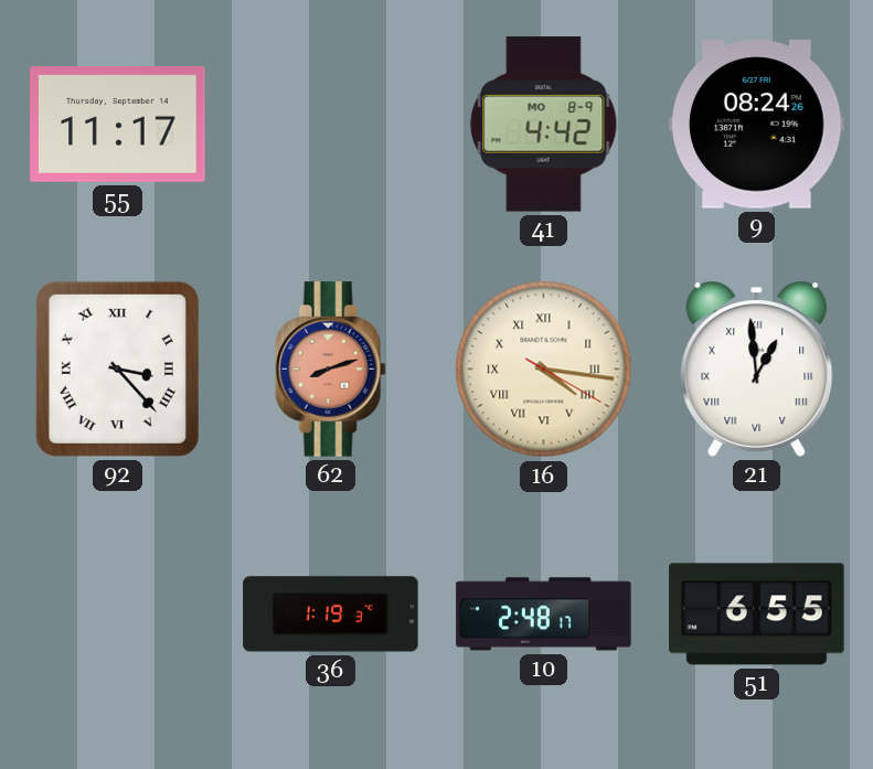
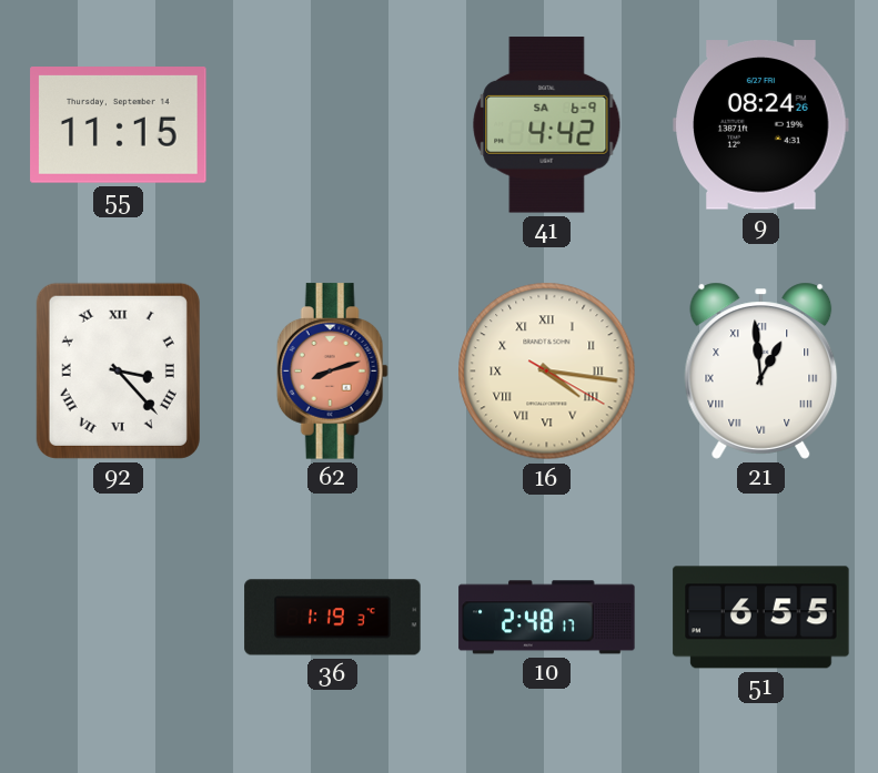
55: 11:17 -> 11:15 (119, 125)
41 date: MO 8-9 -> SA 6-9 (547, 125)
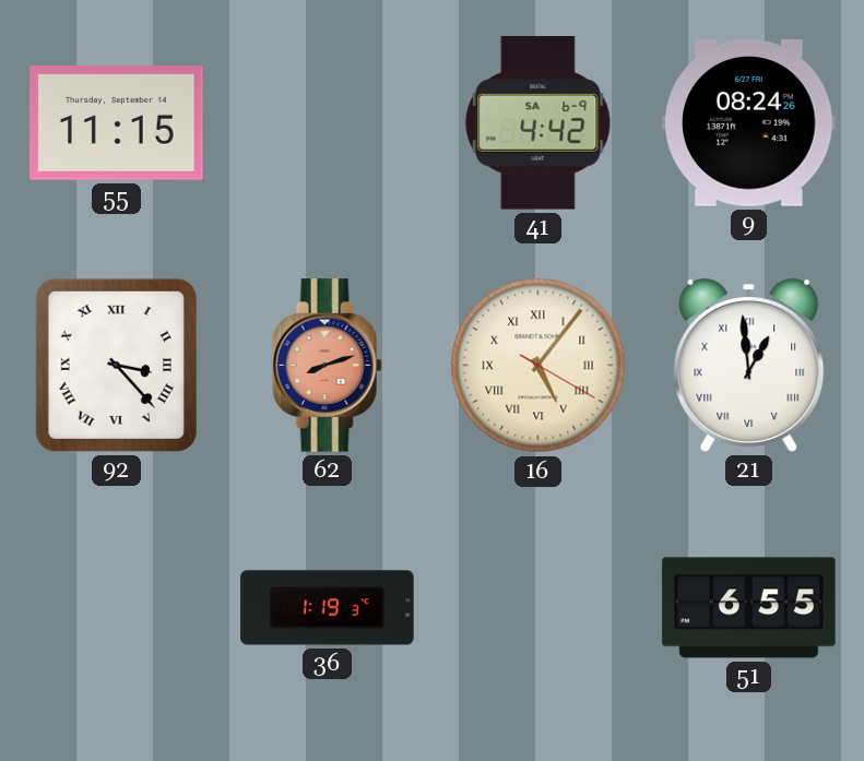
16: 4:16 -> 5:06 (538, 366)
10: 2:48 -> none (547, 618)
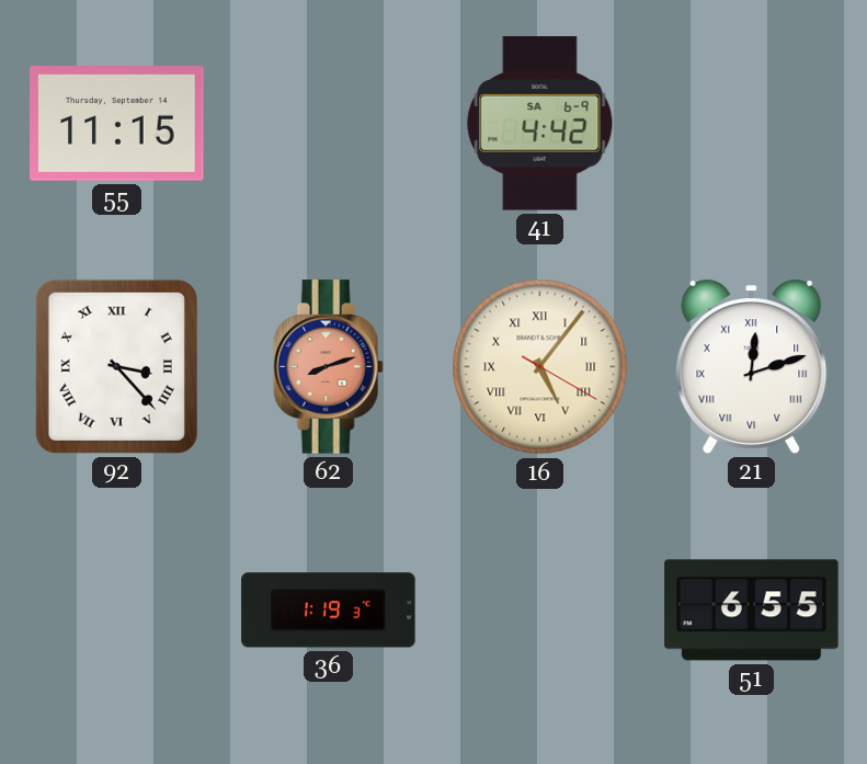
9: 08:24 -> none (749, 123)
21: 12:59 -> 12:12 (752, 366)
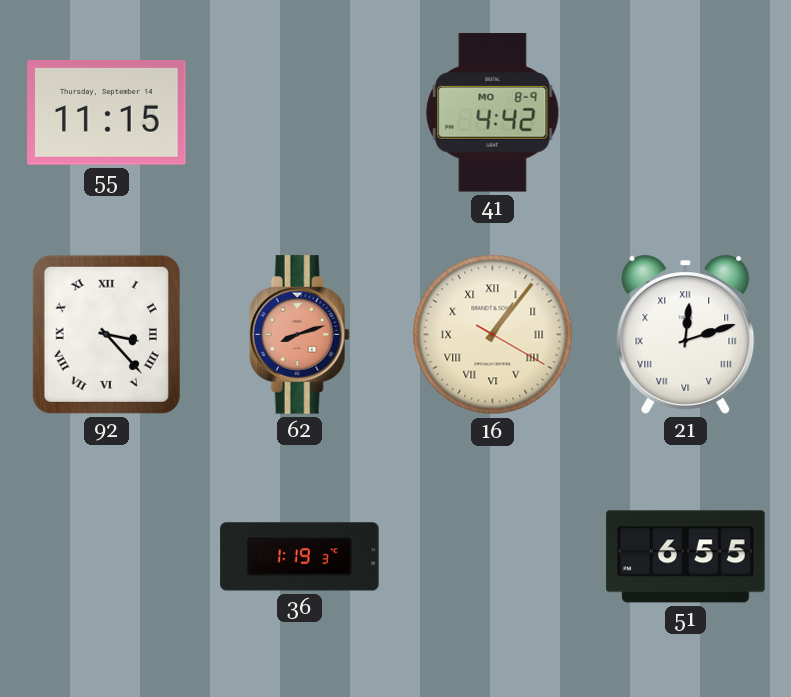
41 date: SA 6-9 -> MO 8-9 (493, 113)
16: 5:06 -> 1:06 (493, 335)
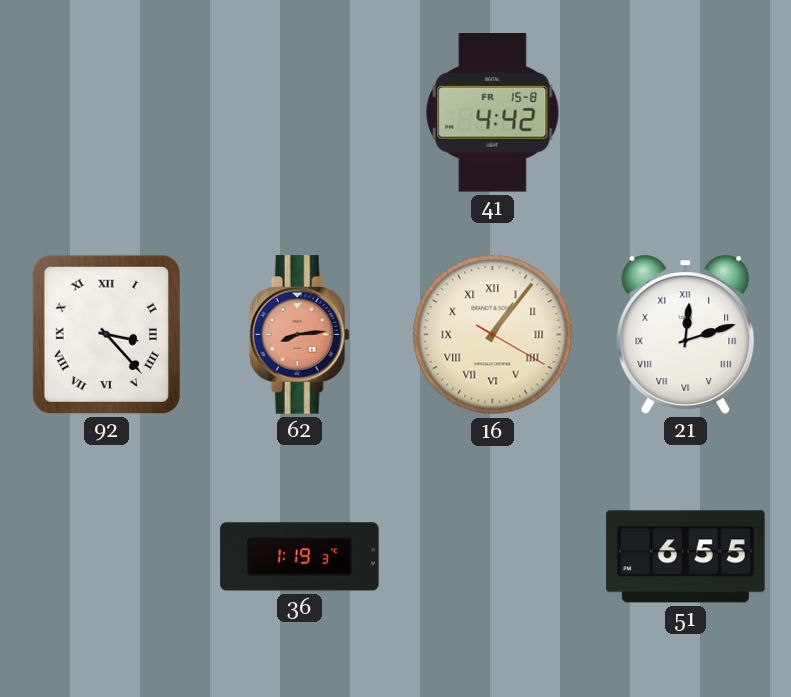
55: 11:15 -> none (107, 113)
41 date: MO 8-9 -> FR 15-8 (493, 113)
62: 8:12 -> 8:14 (299, 335)
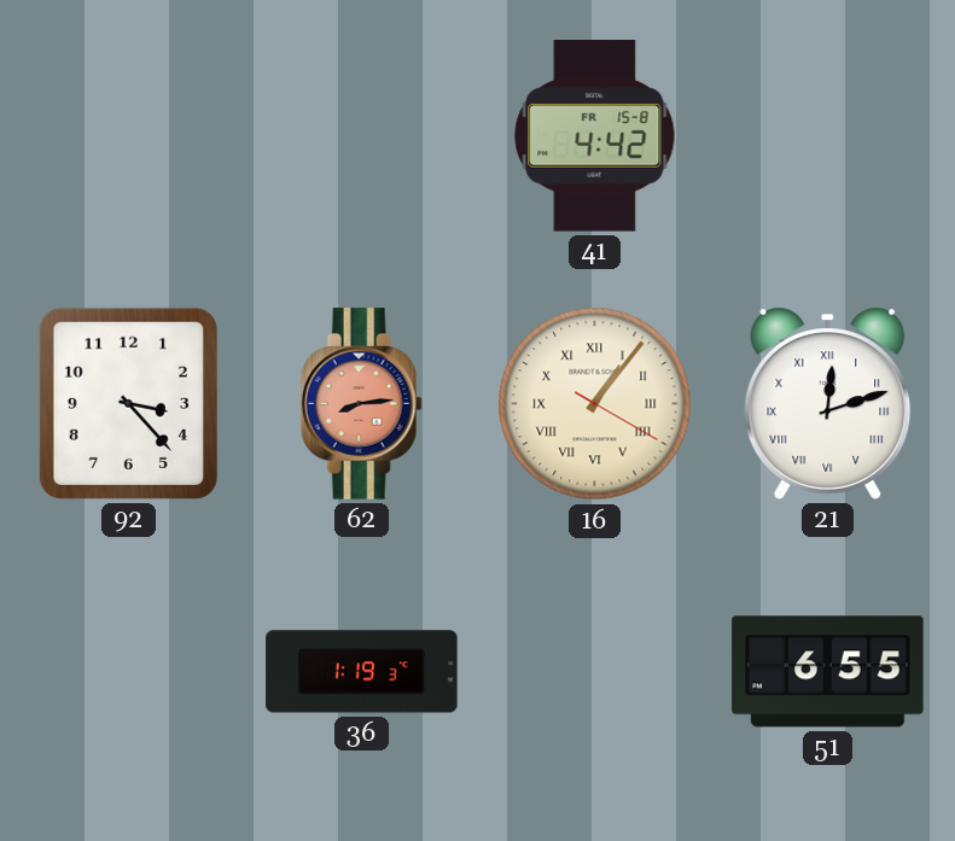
92 numerals: Roman -> Arabic (128, 403)
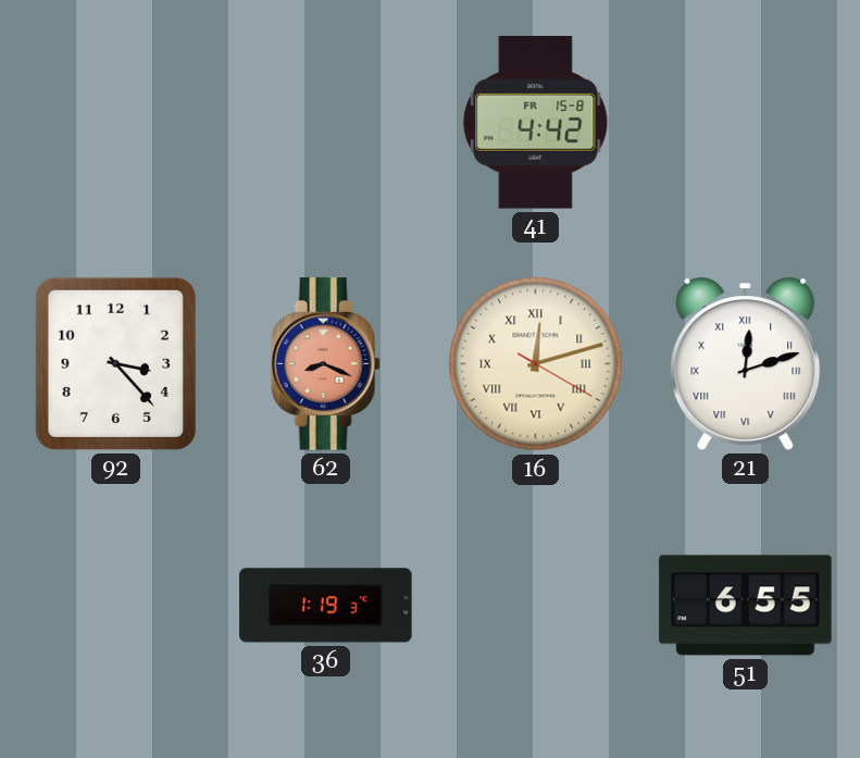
62: 8:14 -> 8:19 (325, 364)
16: 1:06 -> 12:12 (536, 364)
